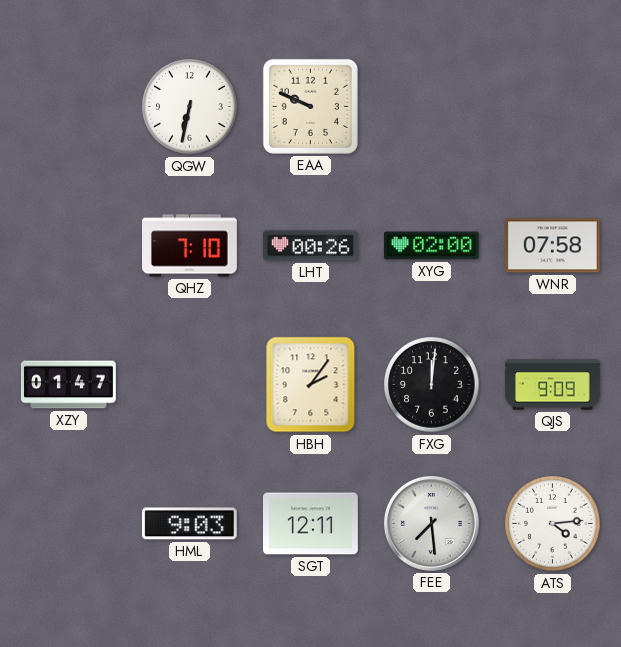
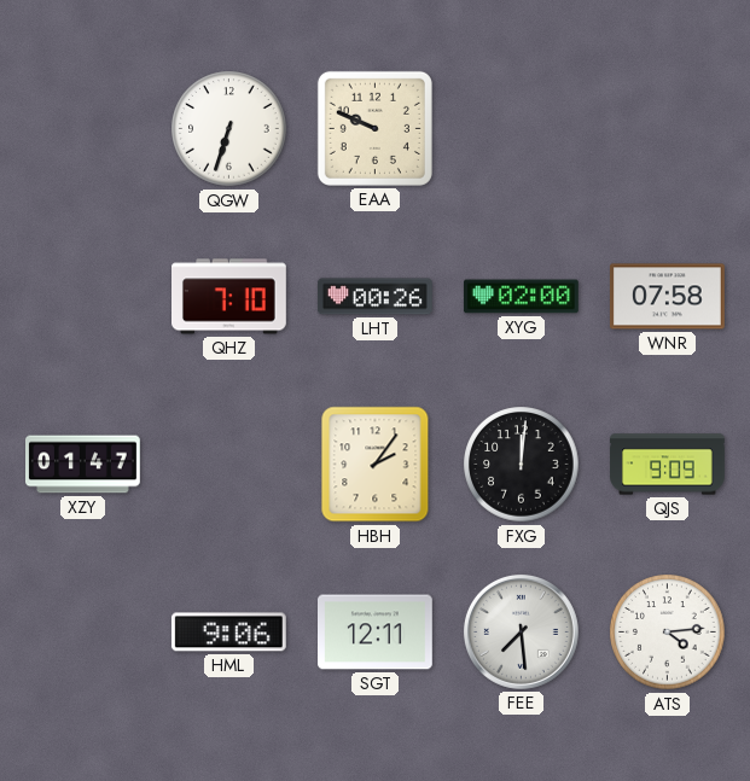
QGW: 6:32 -> 6:33 (229, 129)
HML: 9:03 -> 9:06 (228, 633)
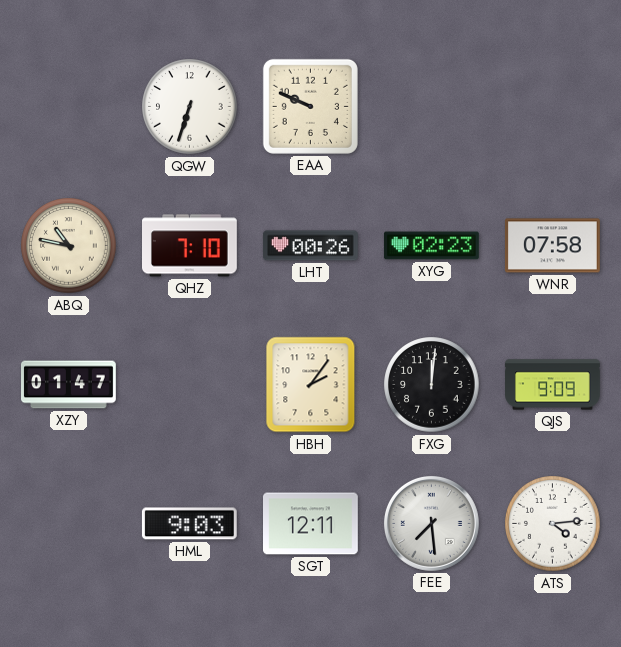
ABQ: none -> 10:47 (69, 246)
XYG: 02:00 -> 02:23 (431, 246)
HML: 9:06 -> 9:03 (189, 524)
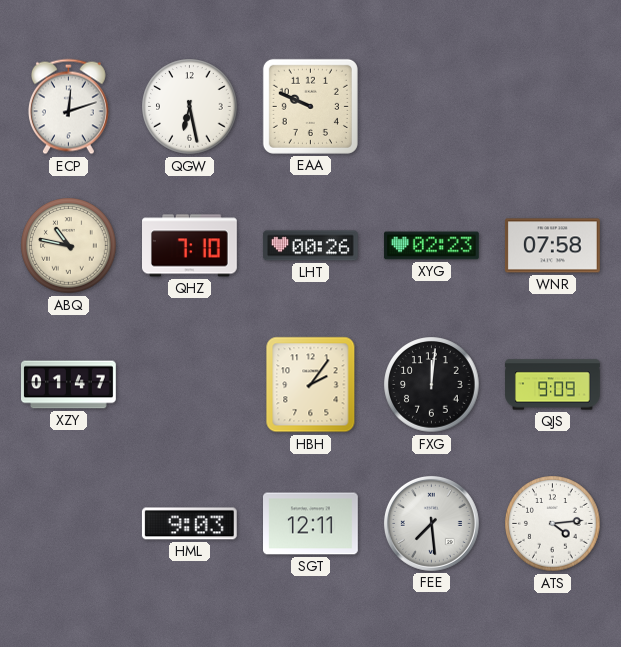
ECP: none -> 12:12 (68, 107)
QGW: 6:33 -> 6:28 (190, 107)
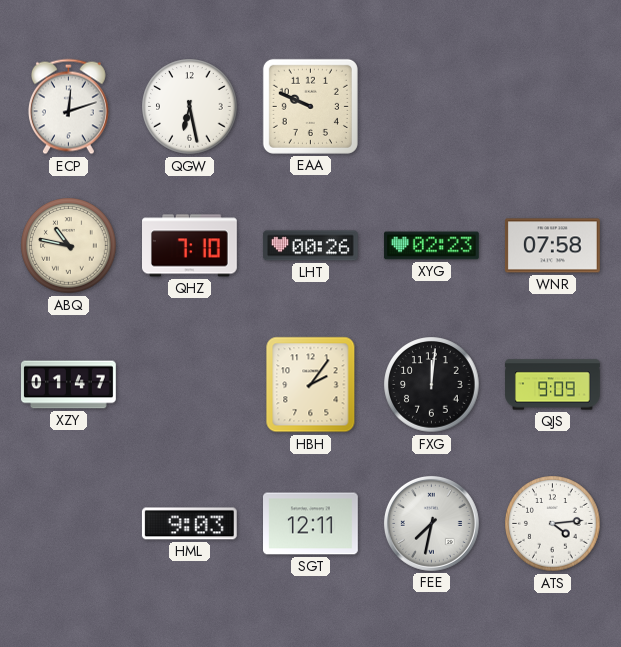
FEE: 7:29 -> 7:32 (431, 523)
